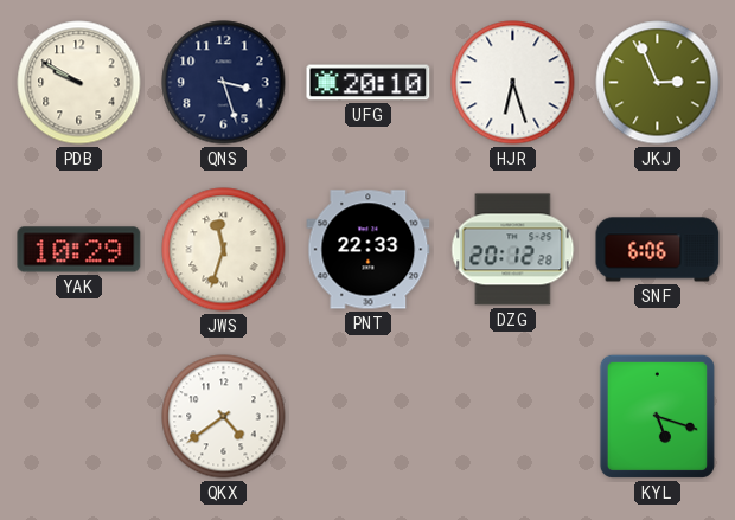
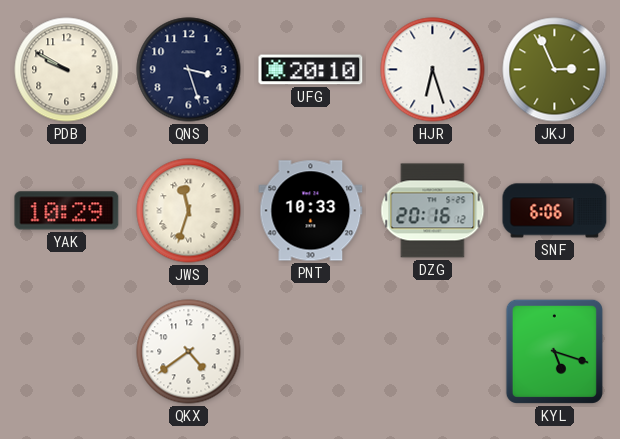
PNT: 22:33 -> 10:33 (311, 211)
DZG: 20:12 -> 20:16 (433, 211)
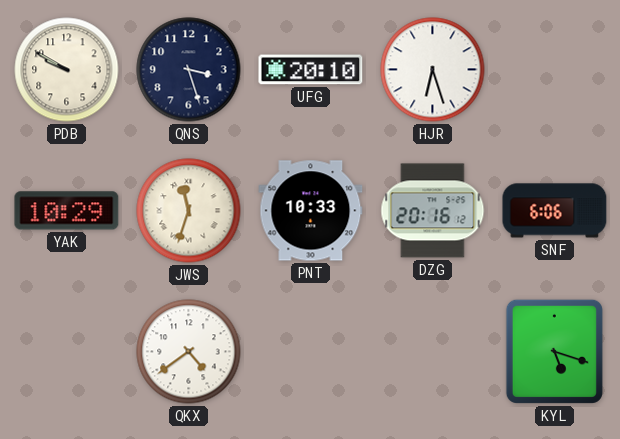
JKJ: 2:56 -> none (555, 70)
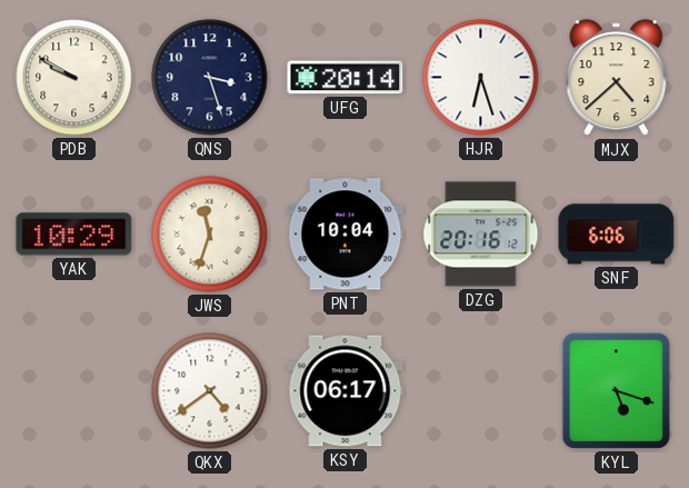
UFG: 20:10 -> 20:14 (346, 78)
MJX: none -> 4:38 (617, 78)
PNT: 10:33 -> 10:04 (346, 235)
KSY: none -> 06:17 (346, 391)
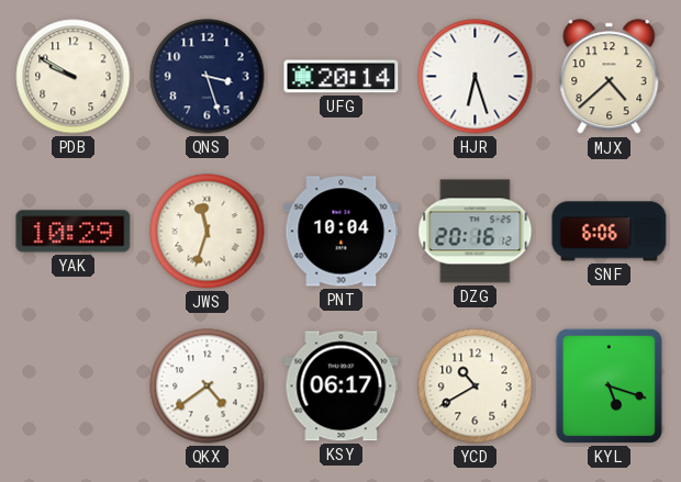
YCD: none -> 10:40 (476, 386)
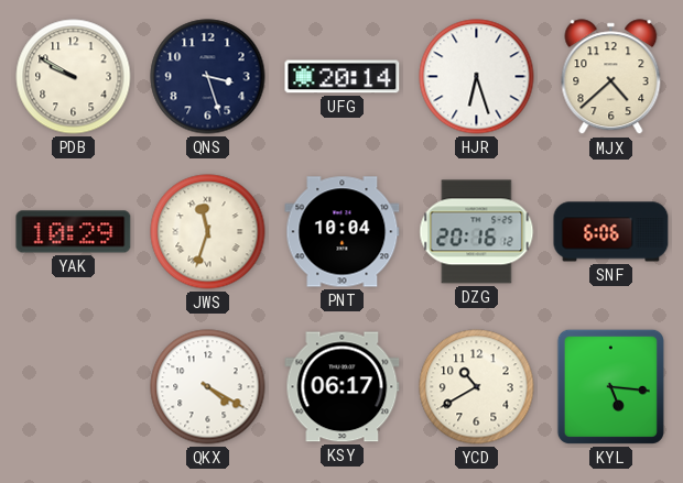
QKX: 4:39 -> 4:20 (208, 387)
KYL: 5:18 -> 5:16 (610, 386)
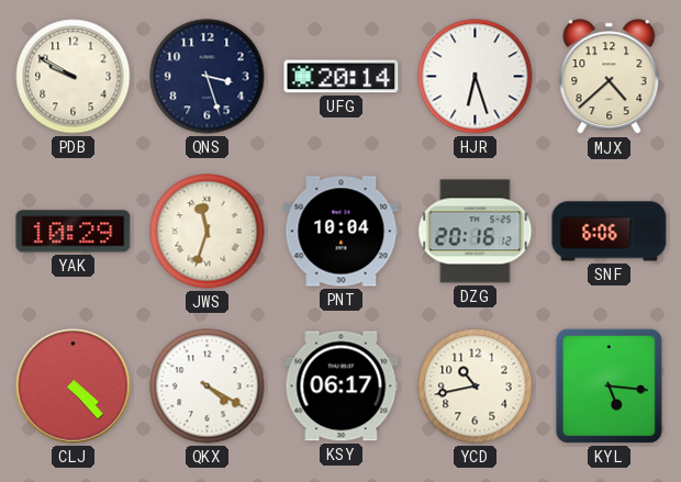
CLJ: none -> 4:23 (74, 386)
YCD: 10:40 -> 10:43 (476, 386)
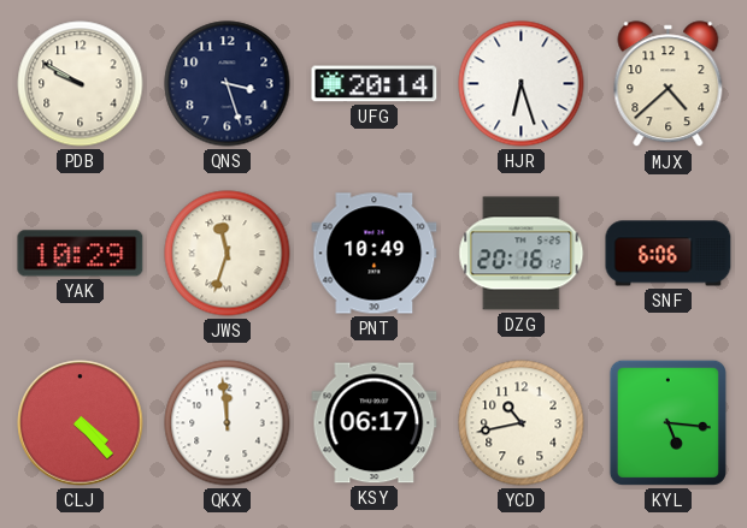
PNT: 10:04 -> 10:49 (375, 254)
QKX: 4:20 -> 11:59 (228, 423)
